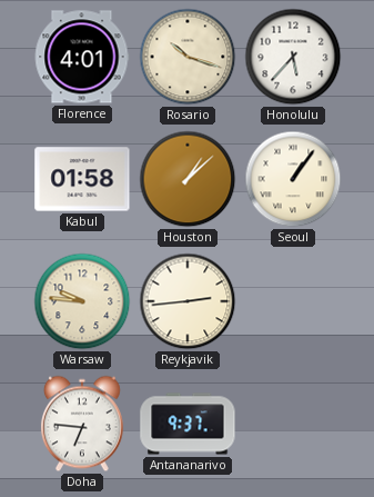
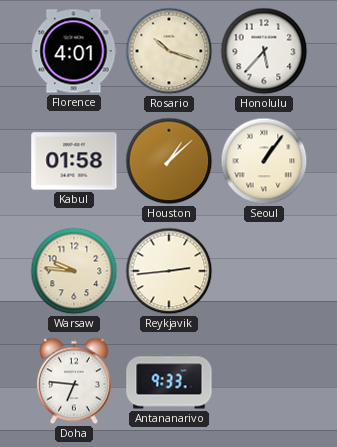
Antananarivo: 9:37 -> 9:33 (169, 381)
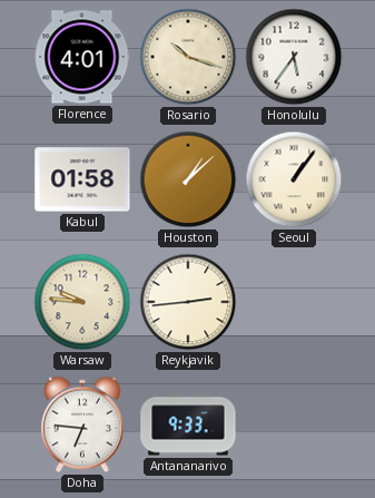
Honolulu: 5:37 -> 5:36 (294, 57)
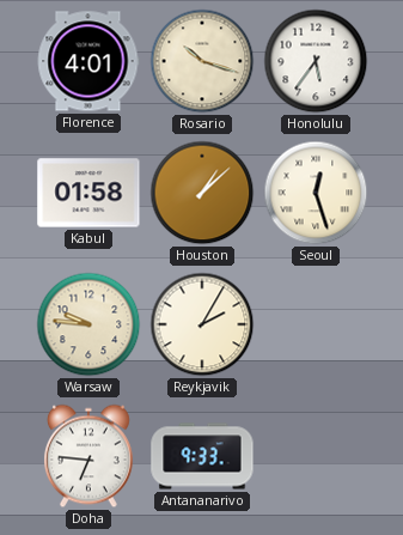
Seoul: 1:06 -> 12:27 (316, 193)
Reykjavik: 2:44 -> 2:05 (202, 324)
